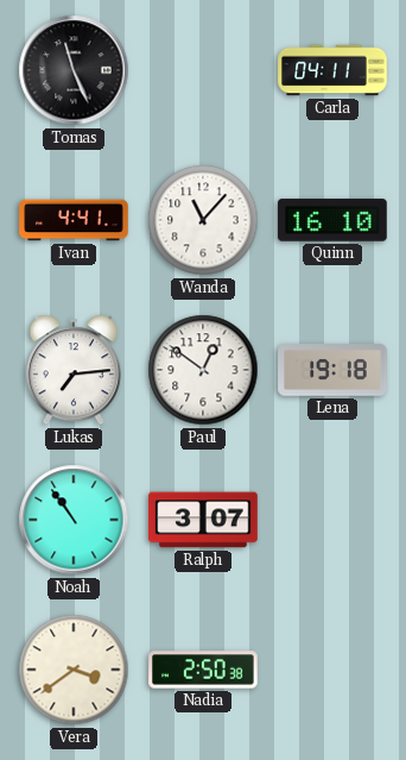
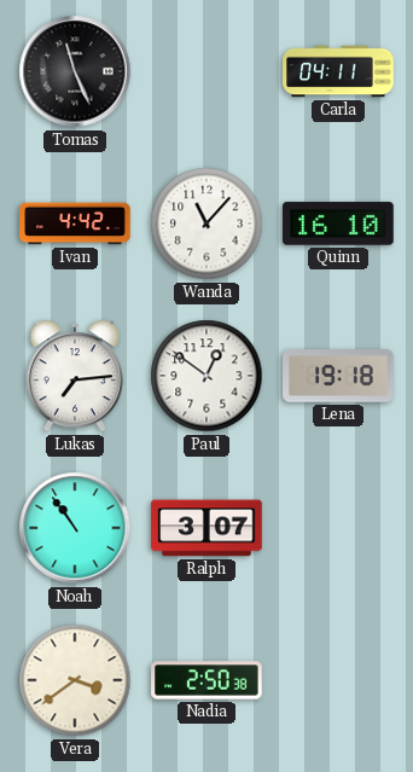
Ivan: 4:41 -> 4:42 (75, 224)
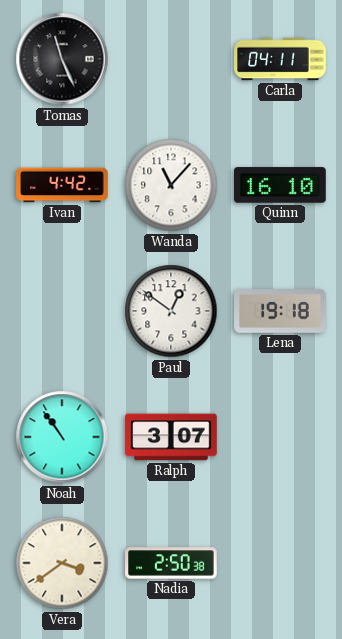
Lukas: 7:14 -> none (75, 376)
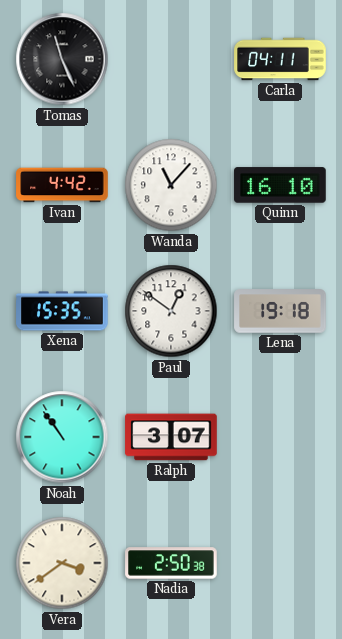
Xena: none -> 15:35 (62, 311)
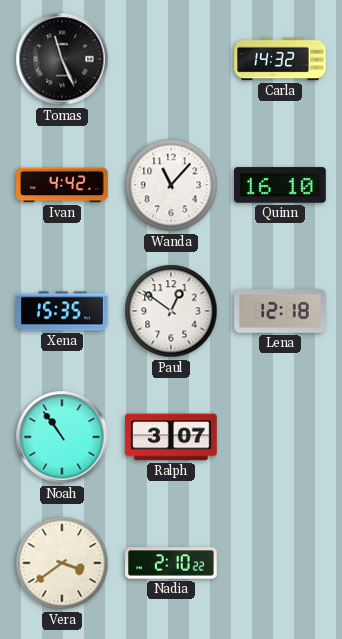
Carla: 04:11 -> 14:32 (280, 59)
Lena: 19:18 -> 12:18 (280, 311)
Nadia: 2:50 -> 2:10 (171, 563)
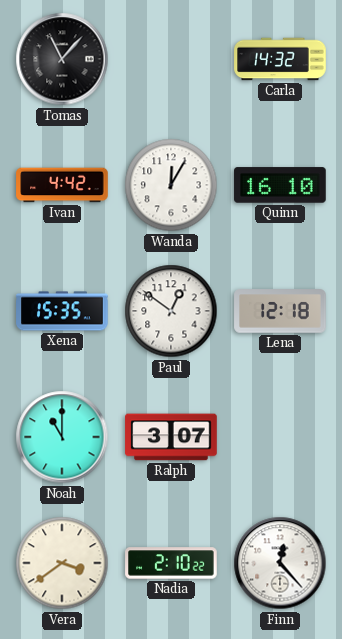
Tomas: 11:26 -> 11:07 (62, 59)
Wanda: 11:07 -> 12:05 (171, 185)
Noah: 10:54 -> 11:00 (62, 437)
Finn: none -> 12:23 (280, 563)
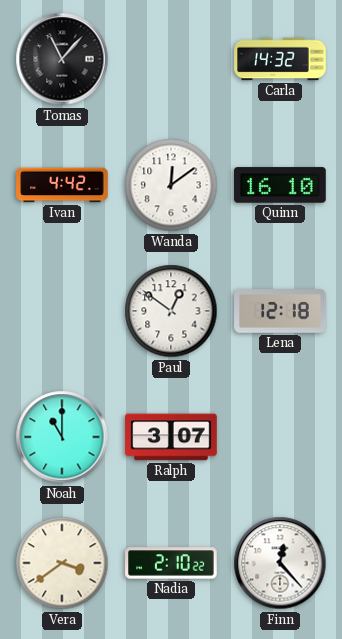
Wanda: 12:05 -> 12:09 (171, 185)
Xena: 15:35 -> none (62, 311)
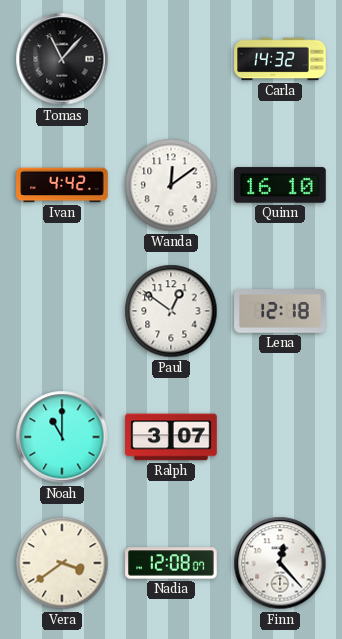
Nadia: 2:10 -> 12:08 (171, 563)
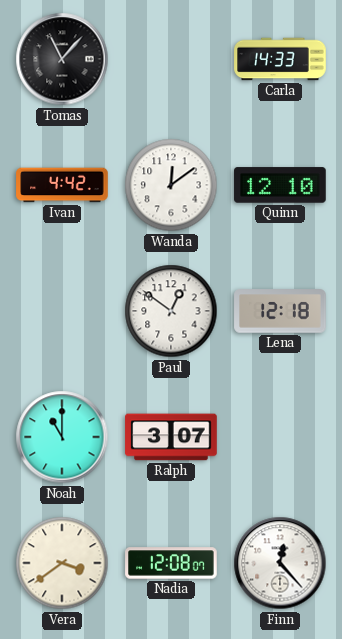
Carla: 14:32 -> 14:33 (280, 59)
Quinn: 16:10 -> 12:10 (280, 185)
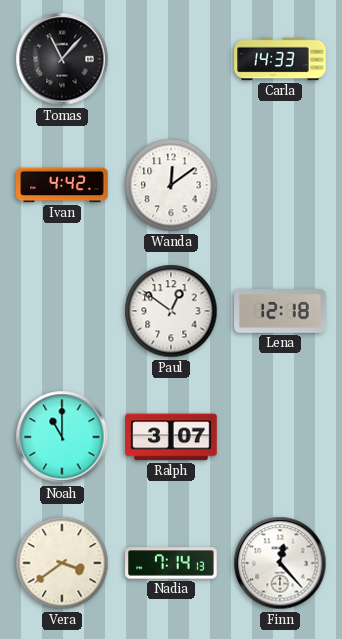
Quinn: 12:10 -> none (280, 185)
Nadia: 12:08 -> 7:14 (171, 563)
